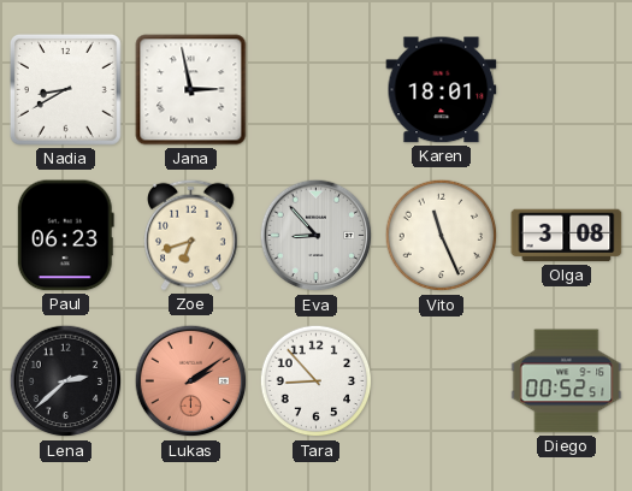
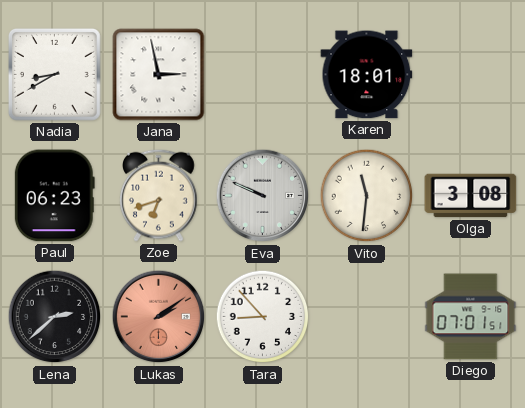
Eva: 8:53 -> 9:49 (263, 196)
Vito: 11:26 -> 11:31 (367, 196)
Diego: 00:52 -> 07:01 (471, 317)
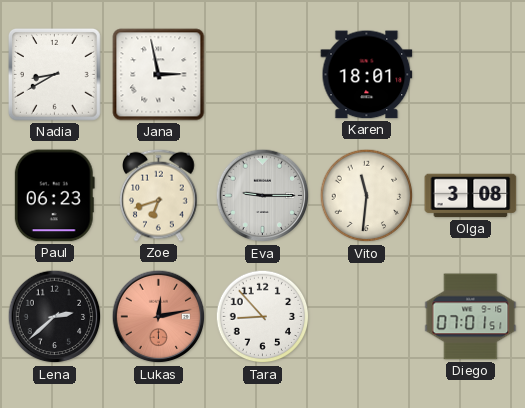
Eva: 9:49 -> 9:15 (263, 196)
Lukas: 2:09 -> 12:13 (159, 317)
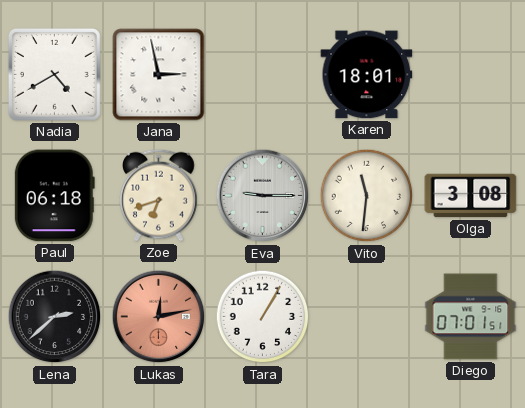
Nadia: 8:40 -> 4:40 (54, 74)
Paul: 06:23 -> 06:18 (54, 196)
Tara: 8:53 -> 1:05 (263, 317)
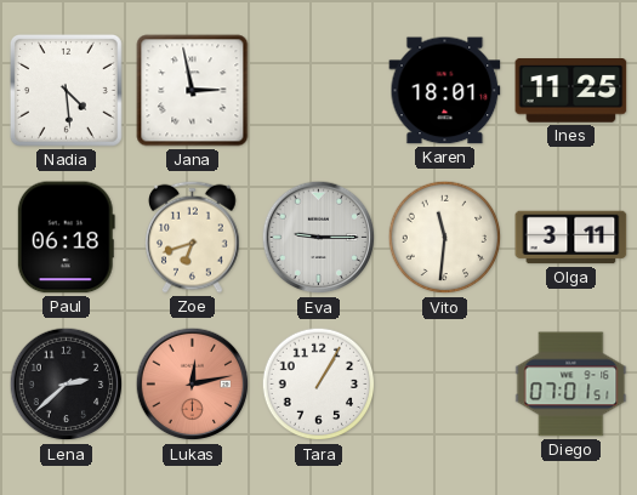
Nadia: 4:40 -> 4:29 (66, 90)
Ines: none -> 11:25 (571, 91)
Olga: 3:08 -> 3:11 (571, 238)
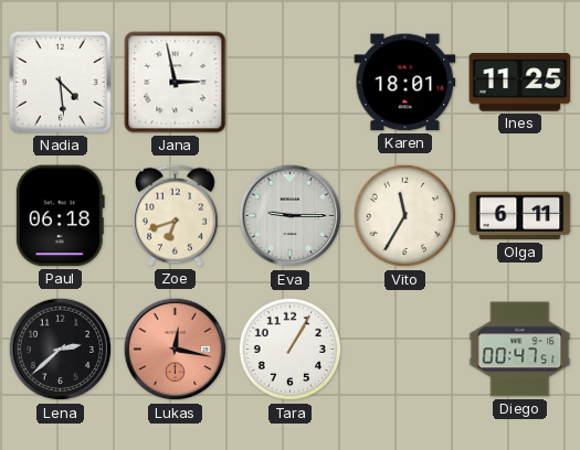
Vito: 11:31 -> 11:35 (405, 216)
Olga: 3:11 -> 6:11 (520, 216)
Lukas: 12:13 -> 12:17 (176, 350)
Diego: 07:01 -> 00:47 (520, 350)
